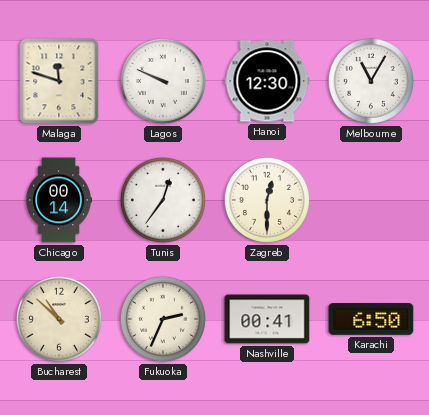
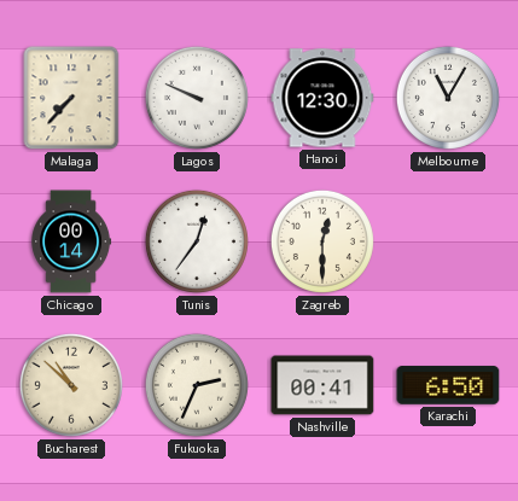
Malaga: 11:48 -> 7:37 (71, 98)
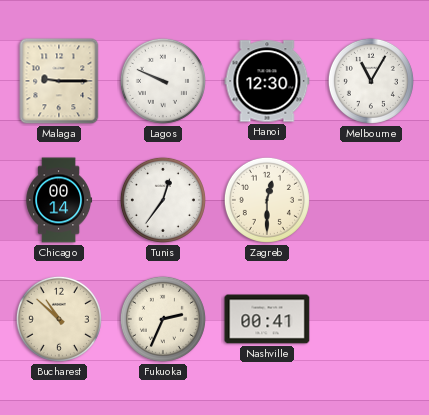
Malaga: 7:37 -> 9:15 (59, 81)
Karachi: 6:50 -> none (448, 385)
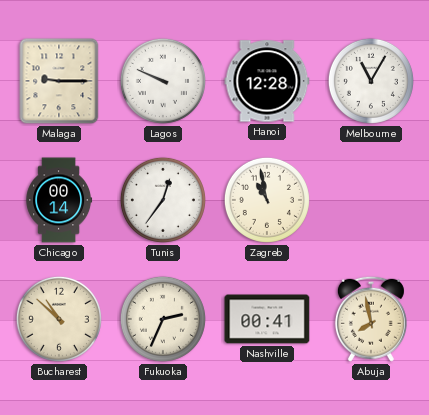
Hanoi: 12:30 -> 12:28 (267, 81)
Zagreb: 12:30 -> 10:58 (267, 200)
Abuja: none -> 7:58 (371, 319)
